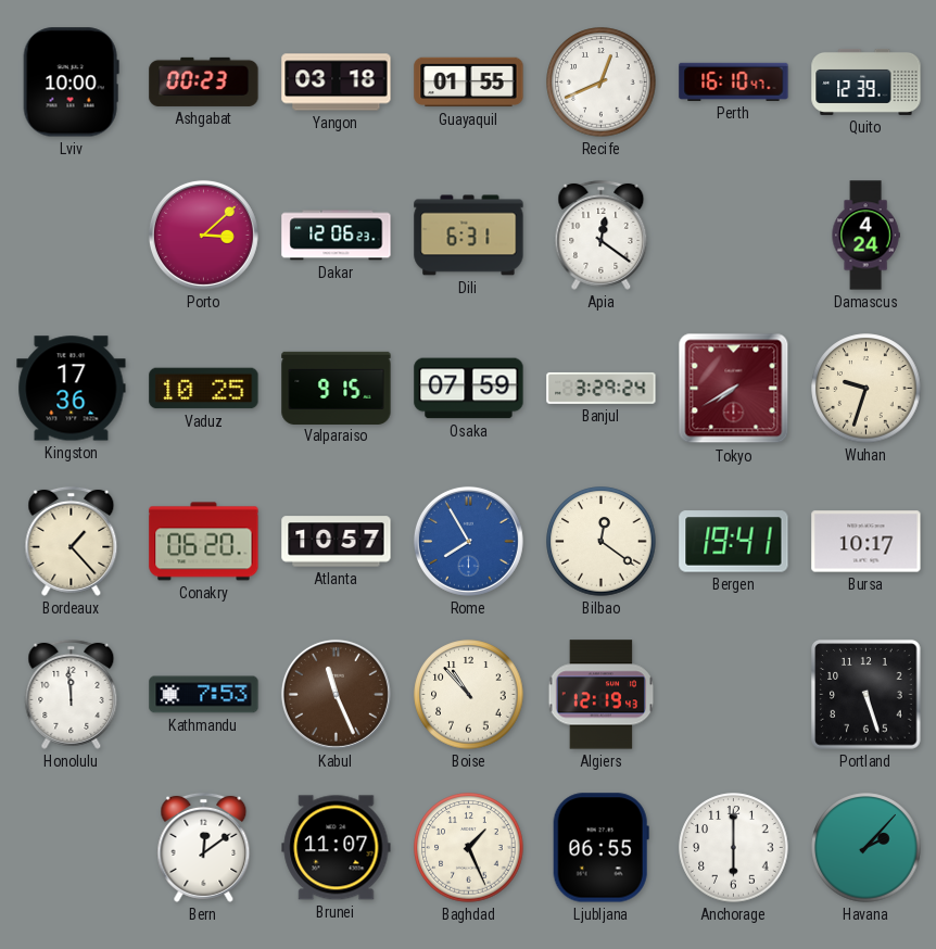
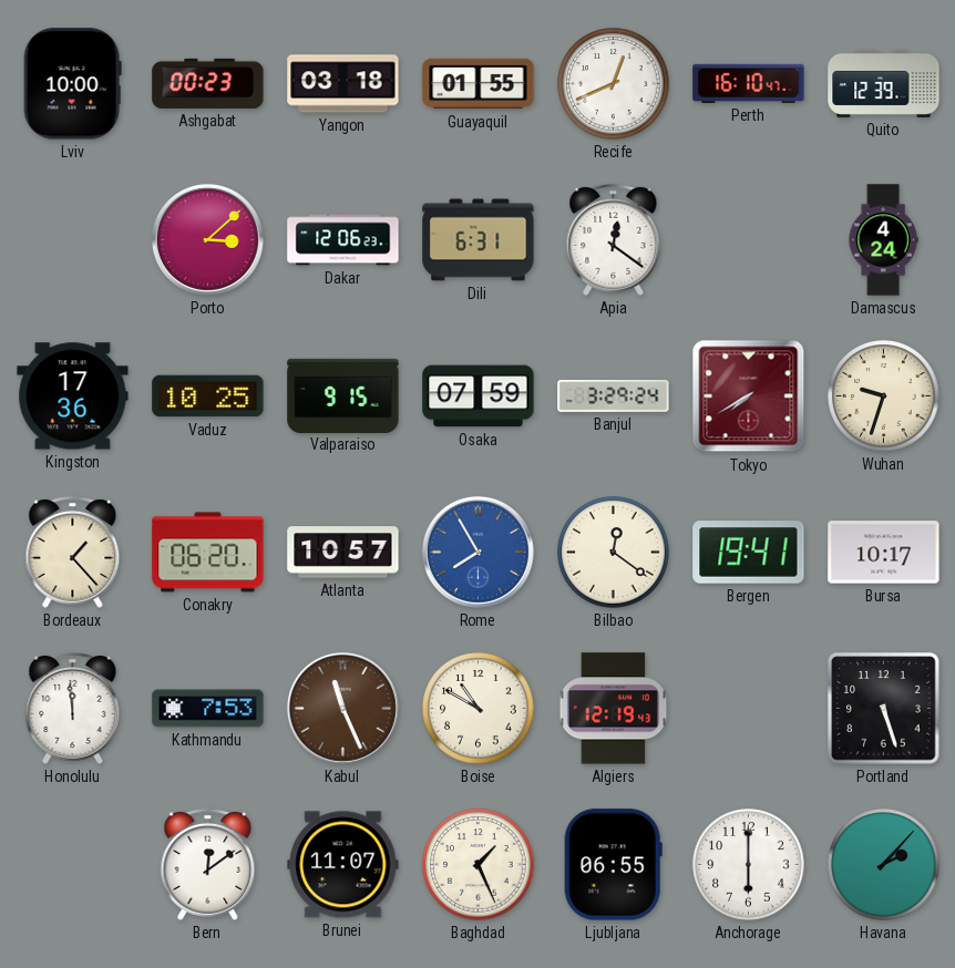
Boise: 10:53 -> 10:50 (479, 709)
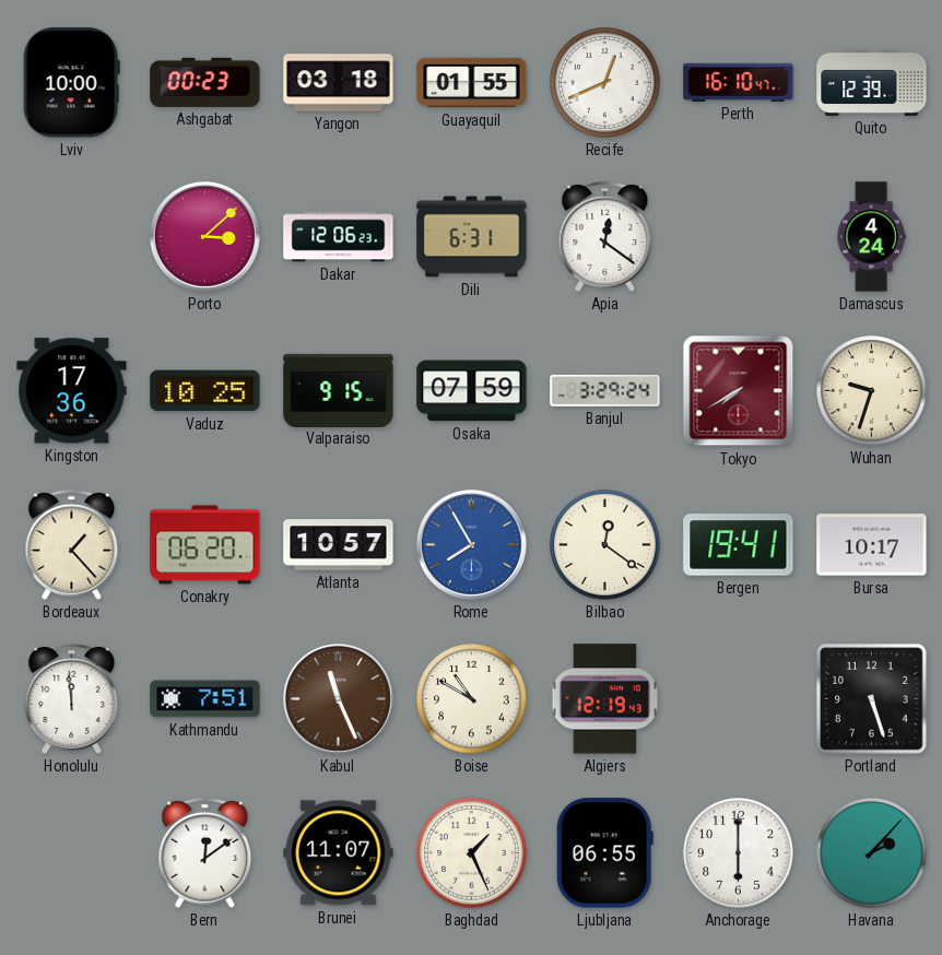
Kathmandu: 7:53 -> 7:51 (205, 699)
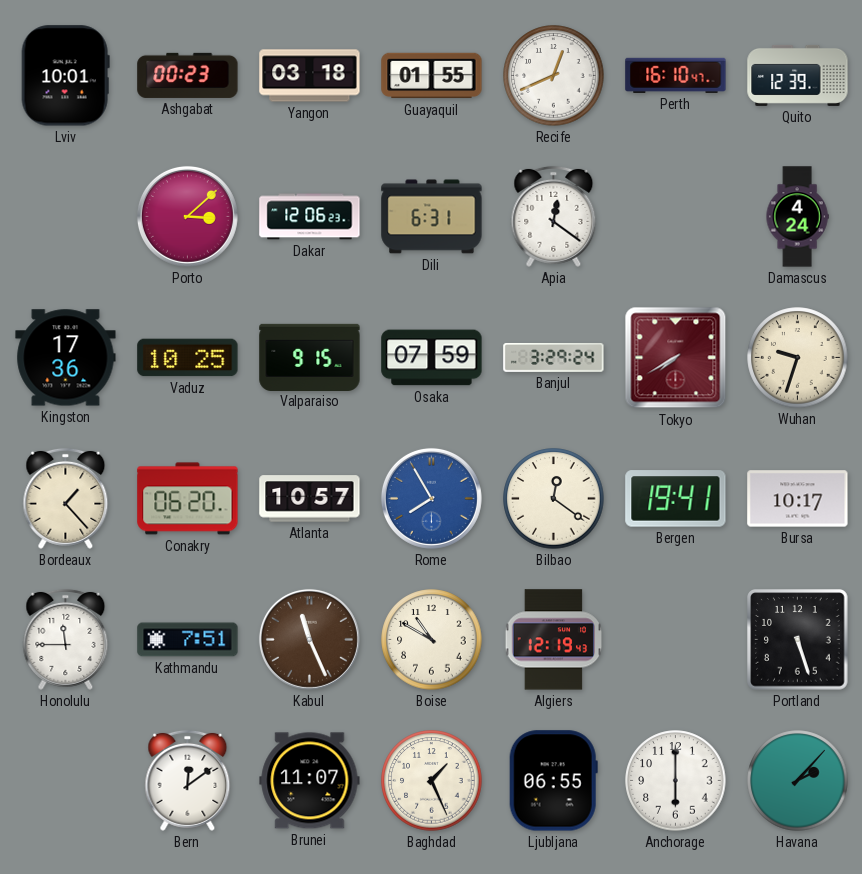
Lviv: 10:00 -> 10:01 (65, 76)
Honolulu: 11:59 -> 11:45 (66, 639)
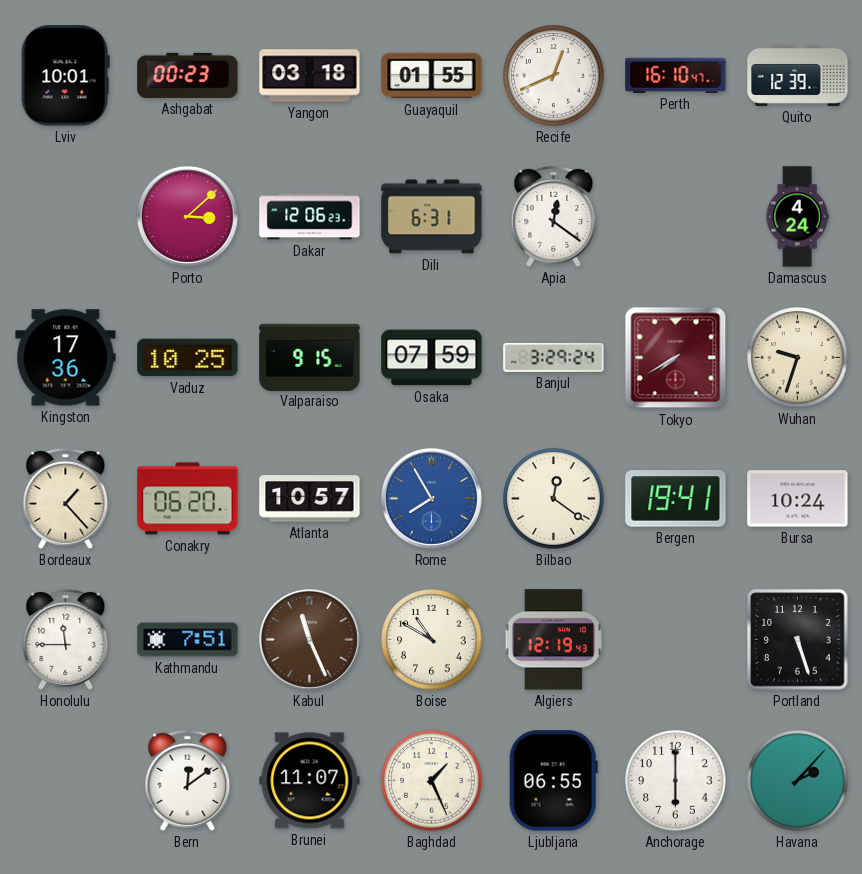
Bursa: 10:17 -> 10:24 (798, 499)
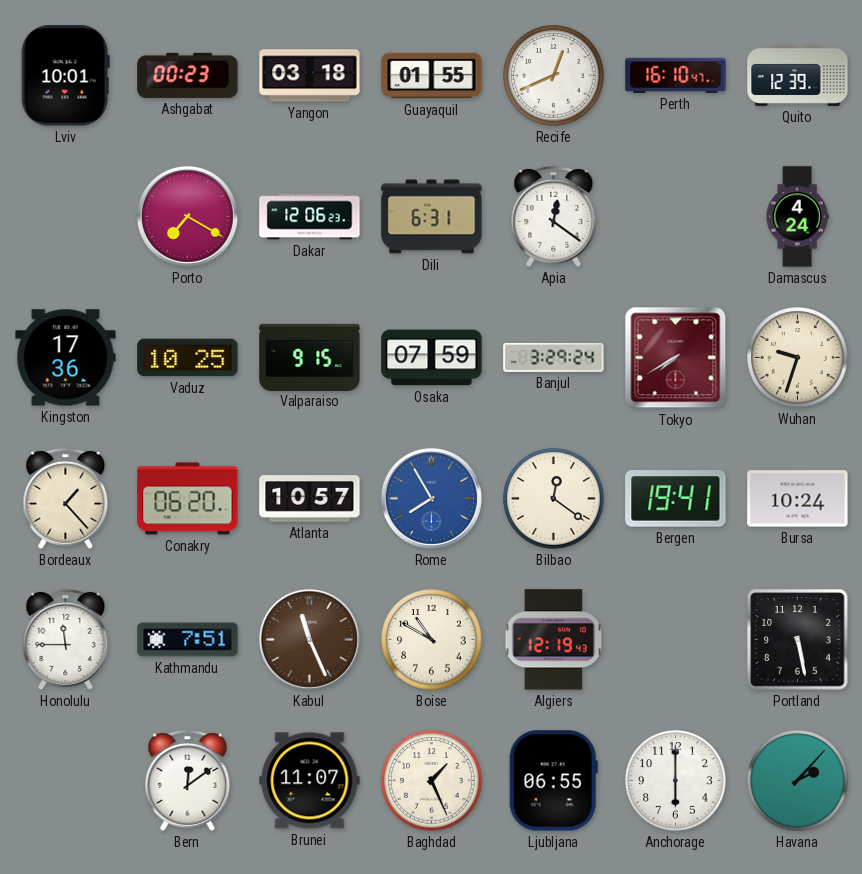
Porto: 3:08 -> 7:20 (187, 216)
Portland: 5:27 -> 5:28 (798, 640)
